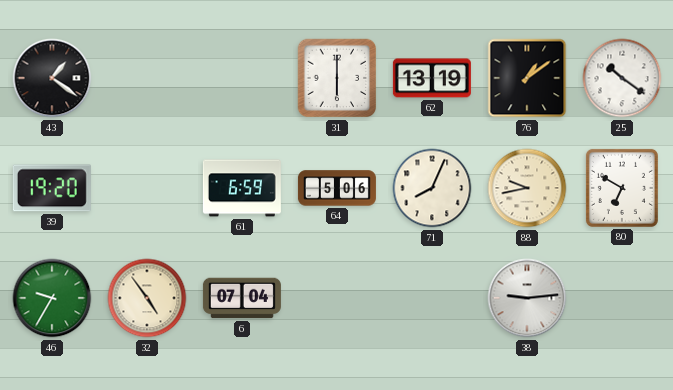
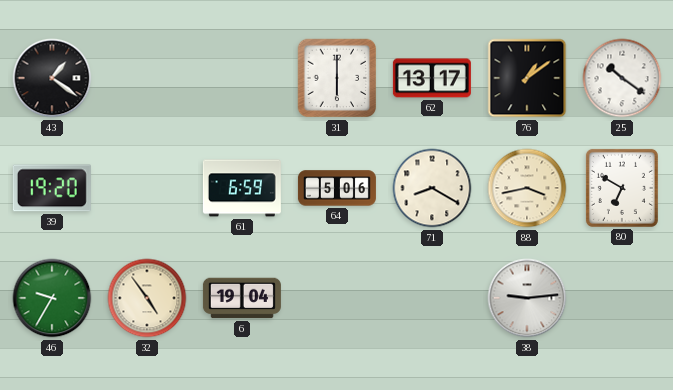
62: 13:19 -> 13:17 (432, 78)
71: 8:04 -> 8:20 (432, 188)
88: 9:43 -> 3:43 (527, 188)
6: 07:04 -> 19:04 (242, 298)
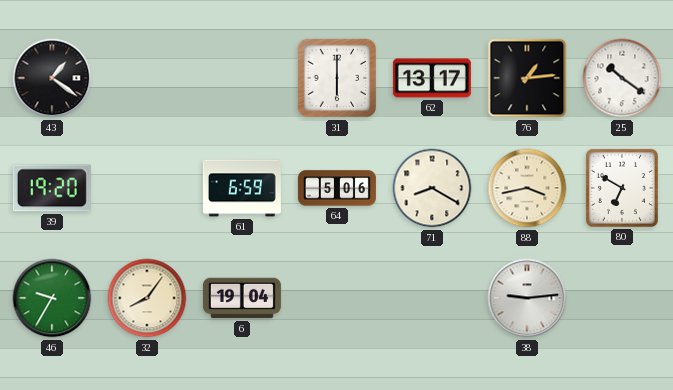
76: 1:09 -> 1:14 (527, 78)
32: 4:54 -> 8:06 (147, 298)
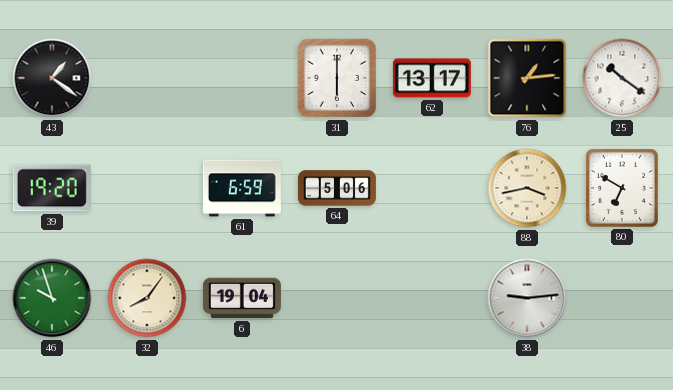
71: 8:20 -> none (432, 188)
46: 9:35 -> 9:57 (52, 298)
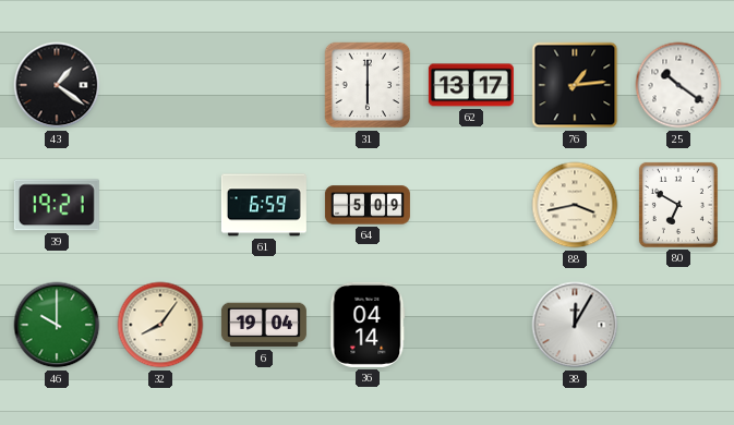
39: 19:20 -> 19:21 (57, 205)
64: 5:06 -> 5:09 (368, 205)
46: 9:57 -> 10:00 (57, 325)
36: none -> 04:14 (368, 325)
38: 9:14 -> 12:05 (575, 325)
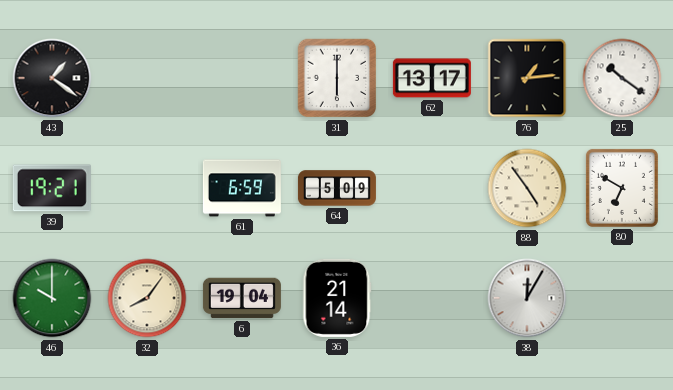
88: 3:43 -> 4:54 (527, 188)
36: 04:14 -> 21:14 (337, 298)
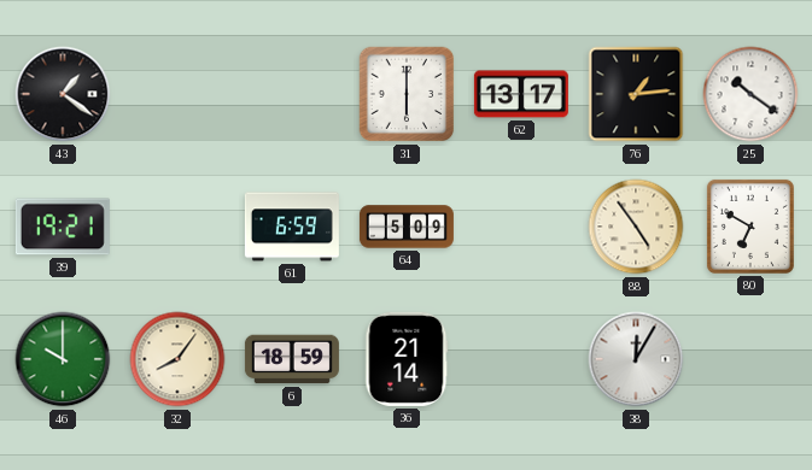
6: 19:04 -> 18:59 (292, 359)
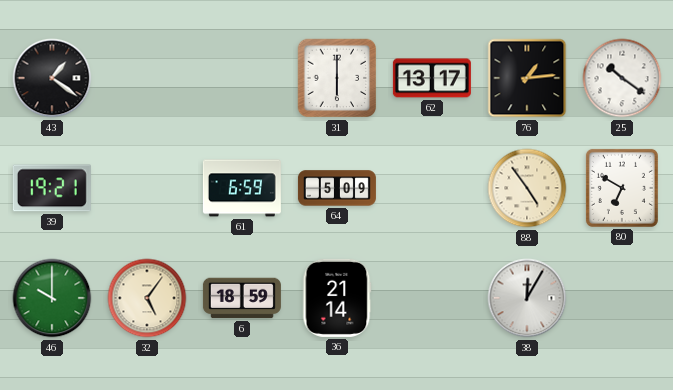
32: 8:06 -> 5:06 (147, 298)
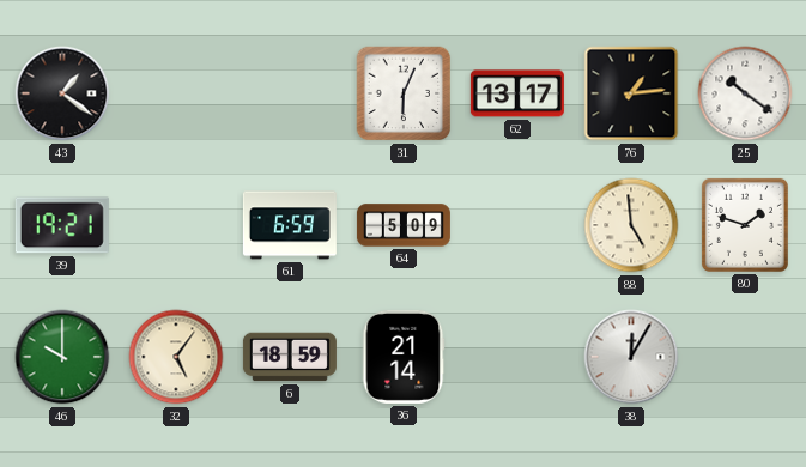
31: 6:00 -> 6:04 (404, 93)
88: 4:54 -> 4:59 (631, 225)
80: 6:50 -> 1:48 (745, 225)
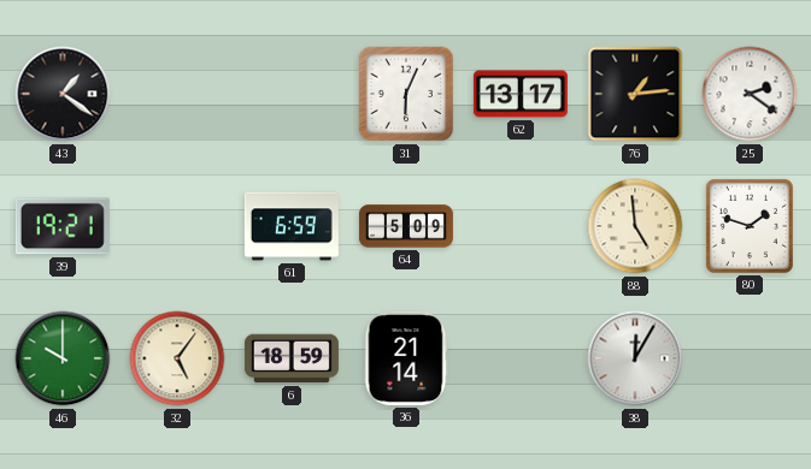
25: 10:21 -> 2:21 (750, 94)
